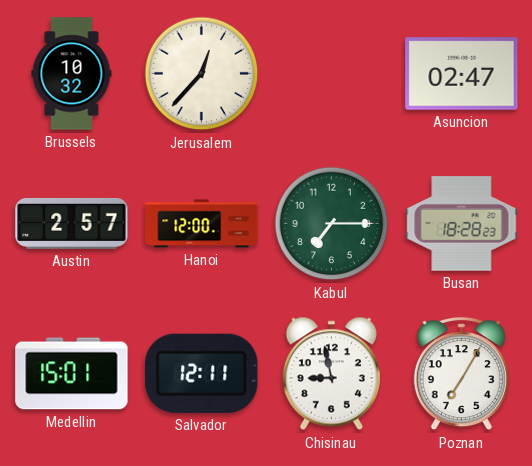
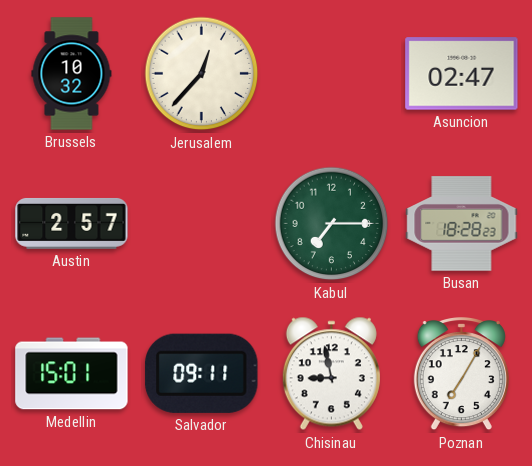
Hanoi: 12:00 -> none (202, 224)
Salvador: 12:11 -> 09:11 (202, 373)
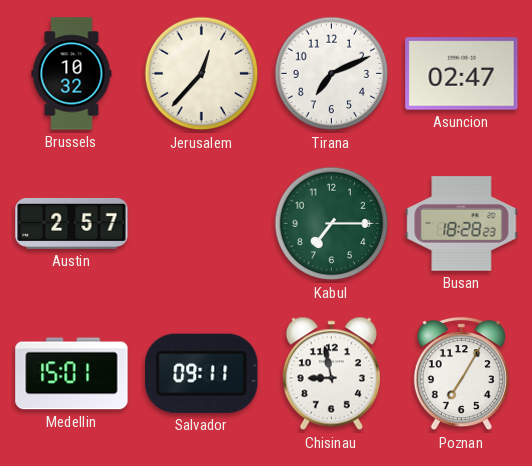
Tirana: none -> 7:11 (332, 74)
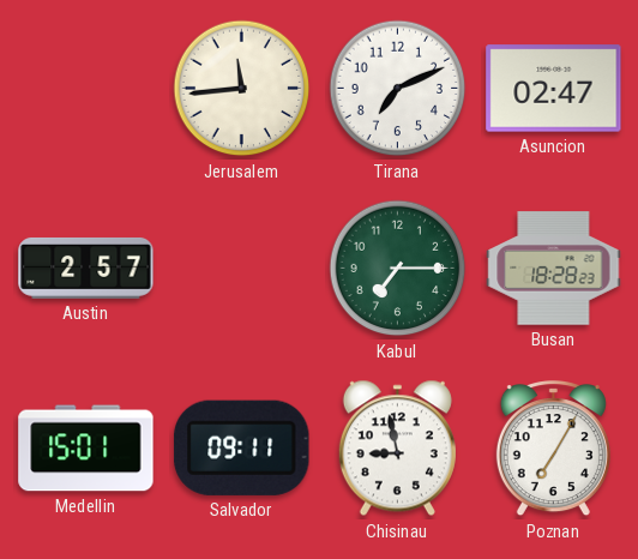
Brussels: 10:32 -> none (72, 74)
Jerusalem: 12:37 -> 11:44 (242, 89)
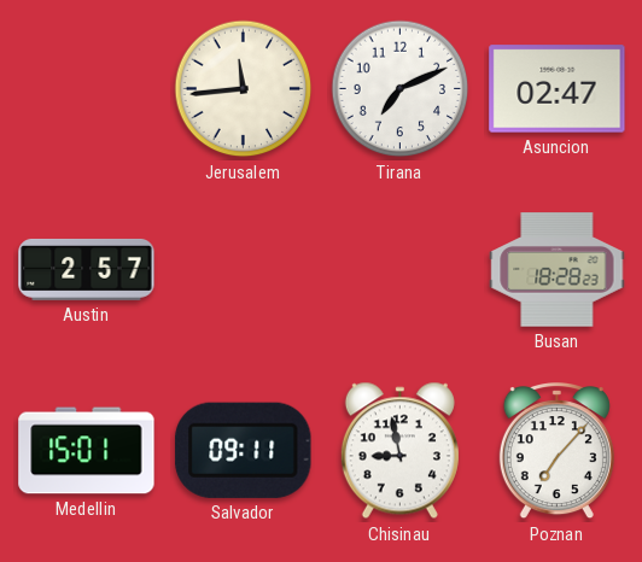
Kabul: 7:15 -> none (398, 269)
Poznan: 7:05 -> 7:07 (556, 452)
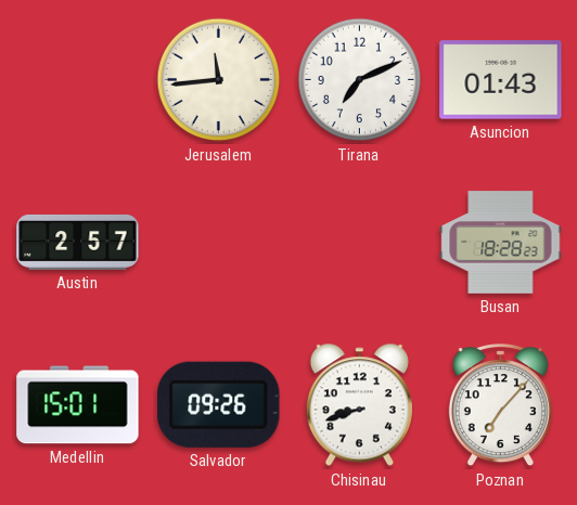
Asuncion: 02:47 -> 01:43 (501, 80)
Salvador: 09:11 -> 09:26 (219, 404)
Chisinau: 8:58 -> 8:42 (359, 405)
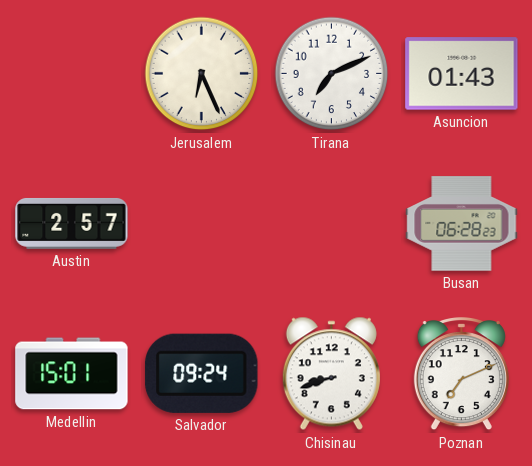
Jerusalem: 11:44 -> 6:26 (202, 74)
Busan: 18:28 -> 06:28 (462, 224)
Salvador: 09:26 -> 09:24 (202, 373)
Poznan: 7:07 -> 7:11 (461, 375)
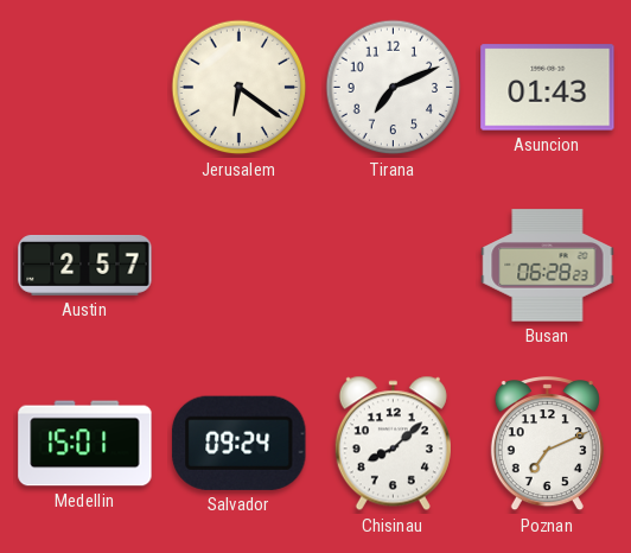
Jerusalem: 6:26 -> 6:21 (240, 88)
Chisinau: 8:42 -> 8:08 (393, 444)
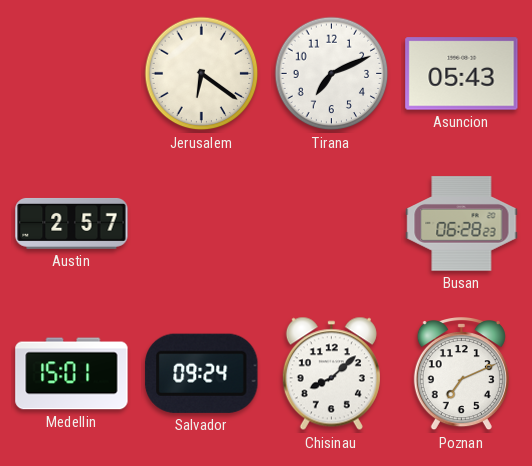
Asuncion: 01:43 -> 05:43 (462, 74)
